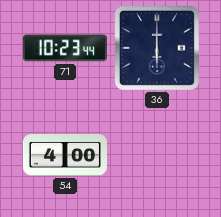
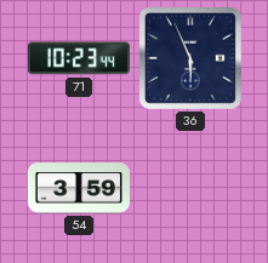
36: 6:00 -> 5:56 (190, 58)
54: 4:00 -> 3:59 (79, 189)
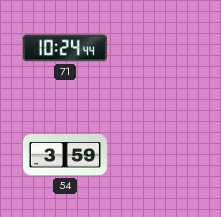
71: 10:23 -> 10:24 (65, 48)
36: 5:56 -> none (190, 58)
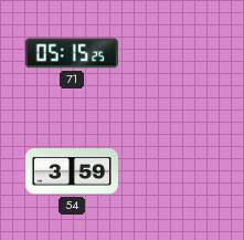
71: 10:24 -> 05:15 (72, 53)
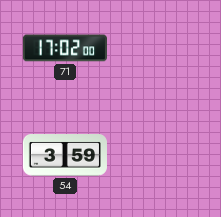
71: 05:15 -> 17:02 (65, 48)
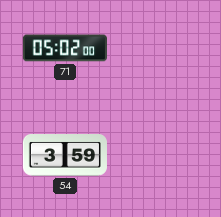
71: 17:02 -> 05:02 (65, 48)
